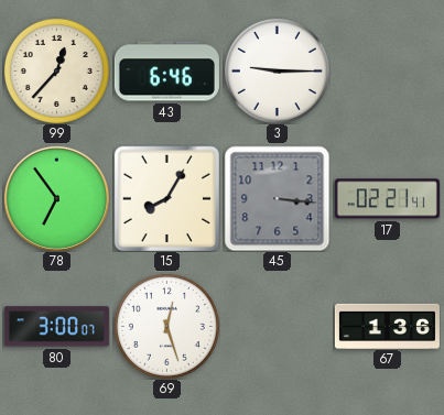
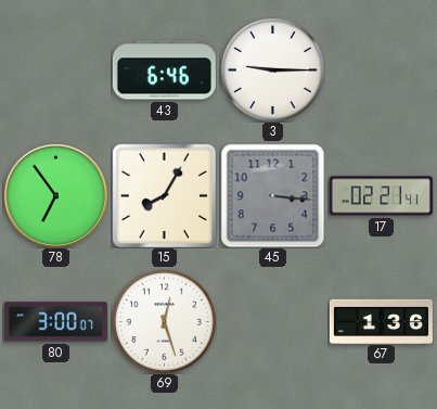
99: 12:37 -> none (56, 70)
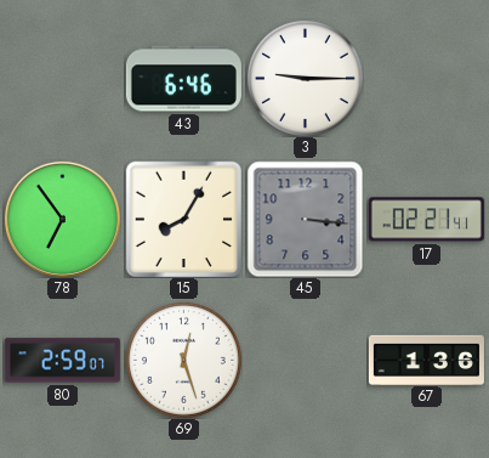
80: 3:00 -> 2:59 (62, 361)
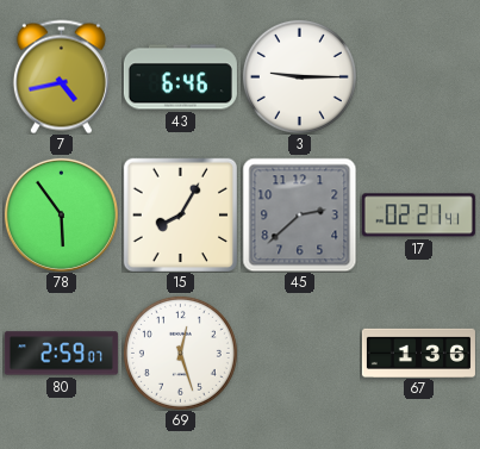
7: none -> 4:43 (61, 76)
78: 6:54 -> 5:54 (61, 214)
45: 3:16 -> 2:38 (299, 214)
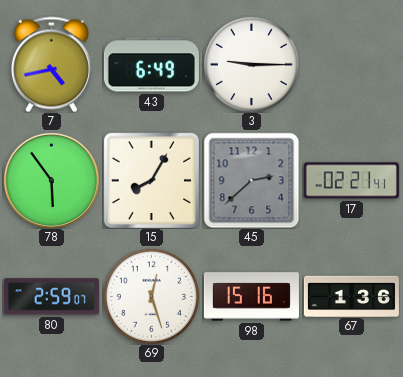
43: 6:46 -> 6:49 (151, 65)
98: none -> 15:16 (251, 297)
